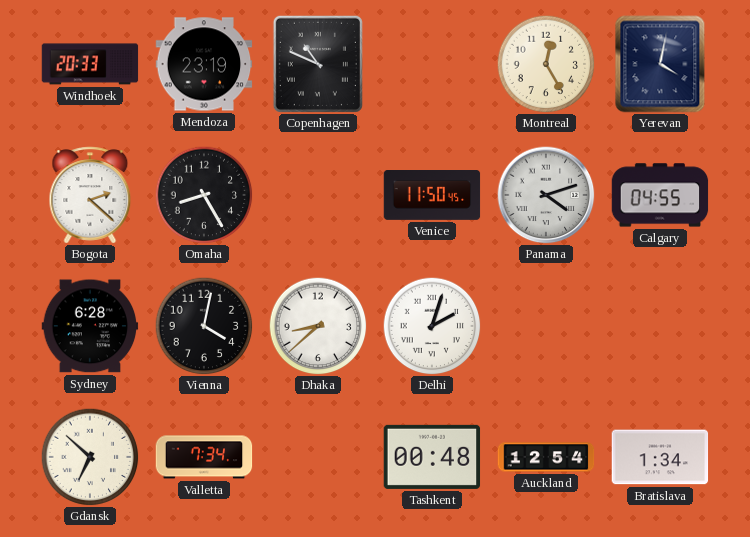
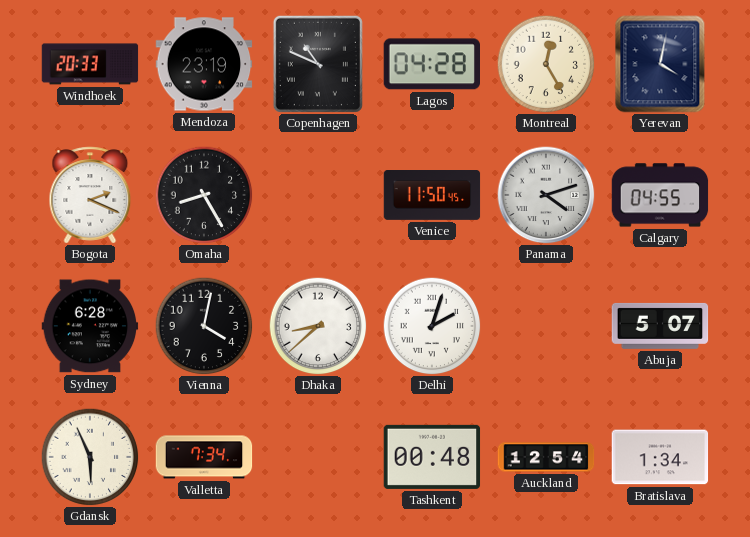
Lagos: none -> 04:28 (431, 64)
Bogota: 2:22 -> 2:19 (90, 195)
Abuja: none -> 5:07 (660, 326)
Gdansk: 6:52 -> 5:56 (90, 457)
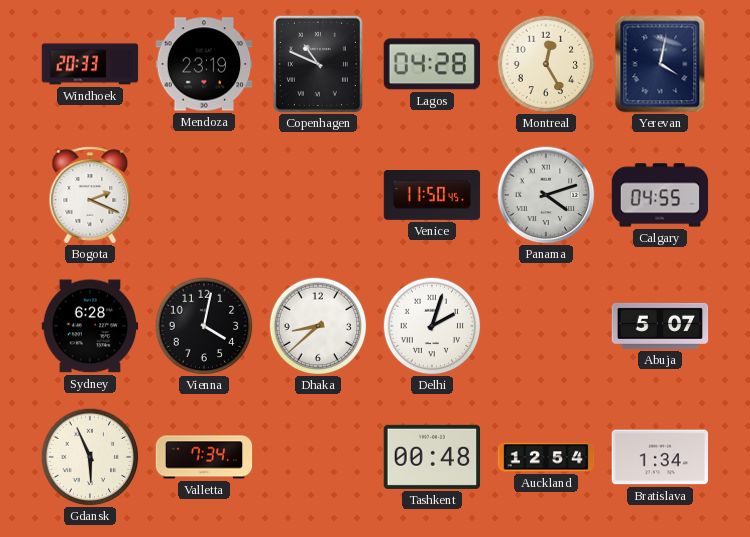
Omaha: 8:25 -> none (204, 195)
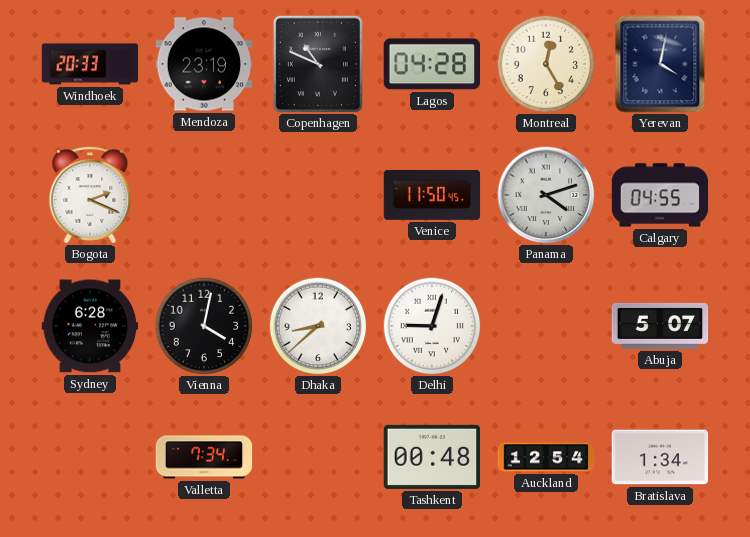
Delhi: 2:03 -> 9:03 (432, 326)
Gdansk: 5:56 -> none (90, 457)
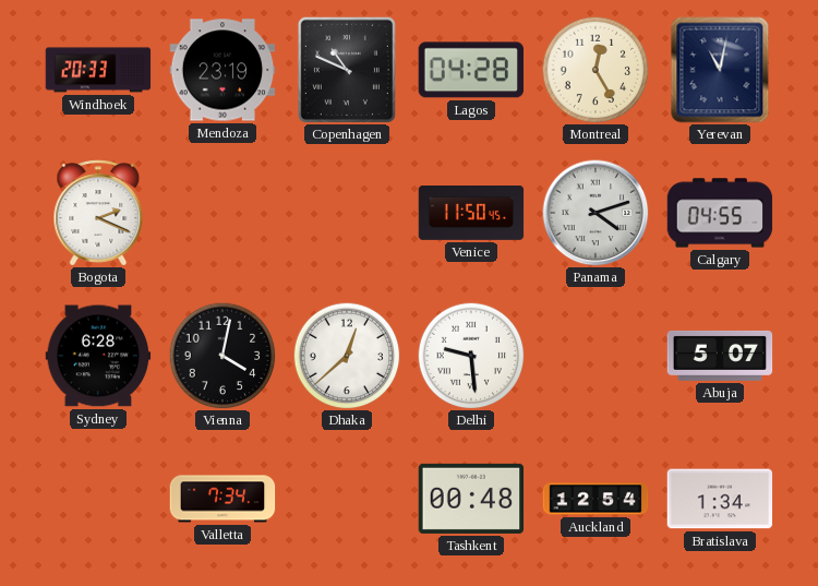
Yerevan: 4:02 -> 11:02 (720, 70)
Dhaka: 8:38 -> 12:38 (347, 356)
Delhi: 9:03 -> 9:29 (471, 356)
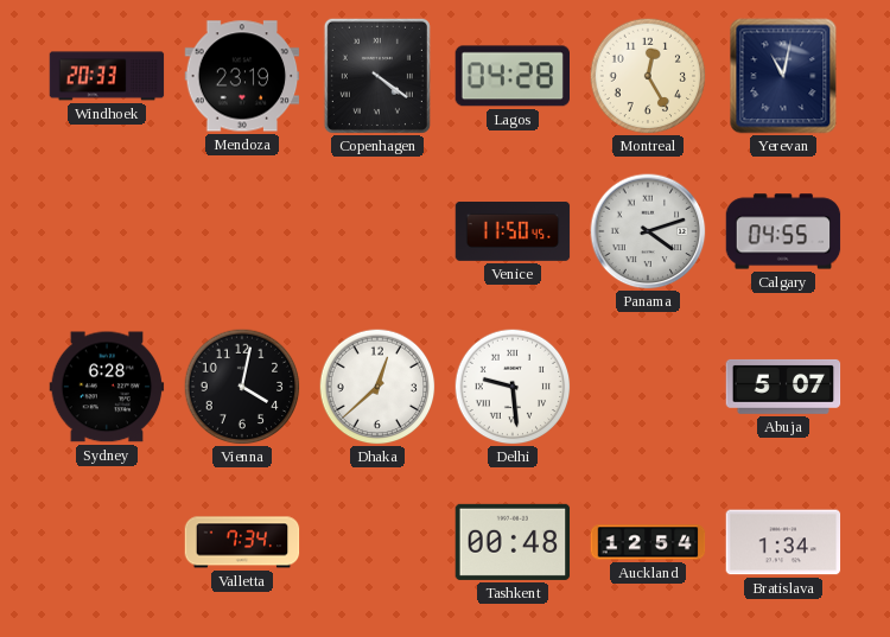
Copenhagen: 10:49 -> 4:21 (377, 76)
Bogota: 2:19 -> none (98, 213)
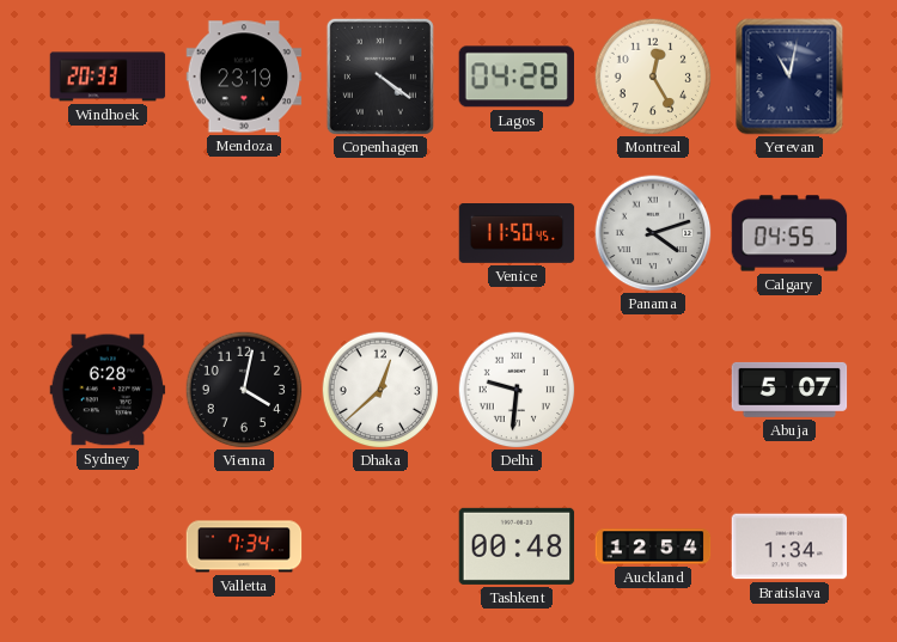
Delhi: 9:29 -> 9:31 (517, 390)
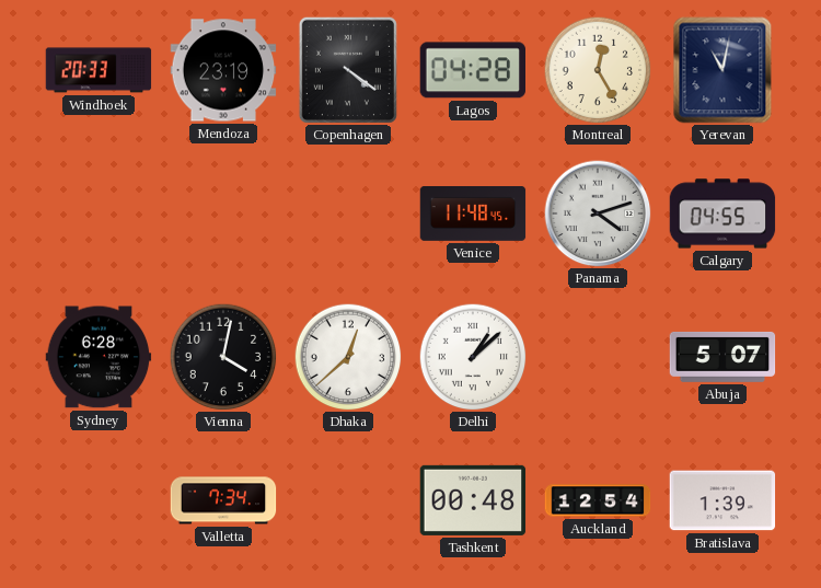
Venice: 11:50 -> 11:48 (473, 215)
Delhi: 9:31 -> 1:08 (473, 357)
Bratislava: 1:34 -> 1:39 (722, 500)
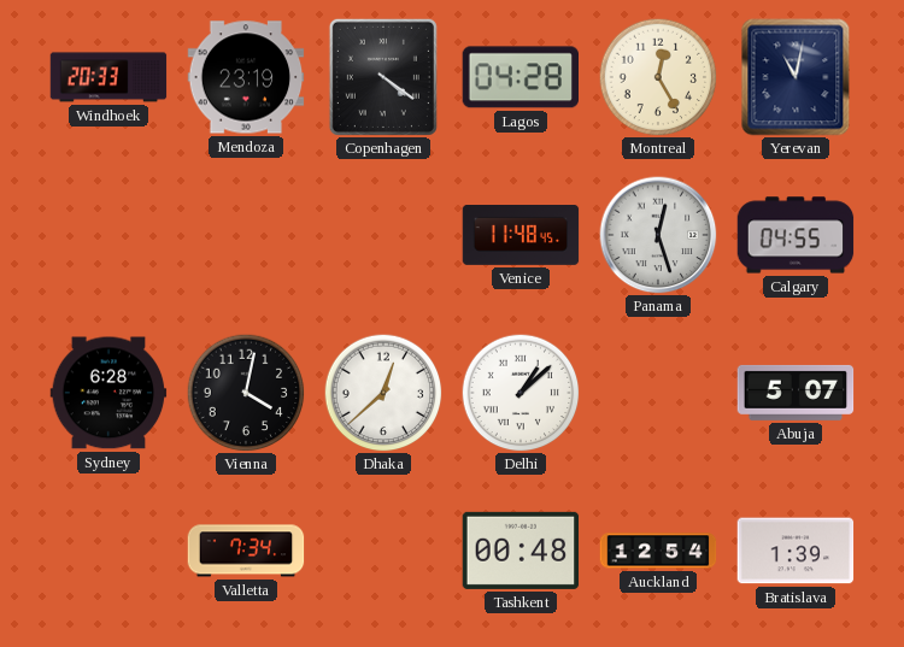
Panama: 4:12 -> 12:27 (658, 235)
